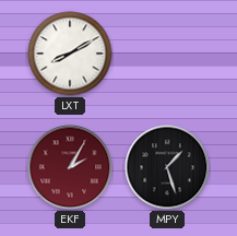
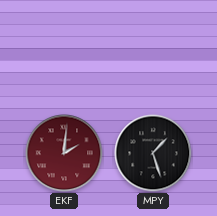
LXT: 8:10 -> none (70, 54)
EKF: 2:05 -> 2:01 (64, 153)
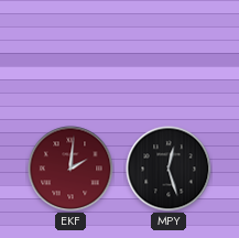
MPY: 1:27 -> 12:27 (169, 169)
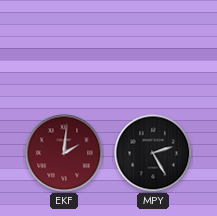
MPY: 12:27 -> 2:25 (153, 153)
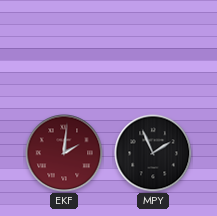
MPY: 2:25 -> 1:56 (153, 153)
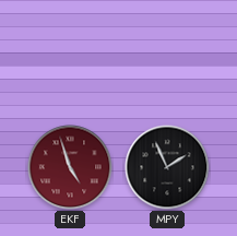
EKF: 2:01 -> 4:57 (70, 167)
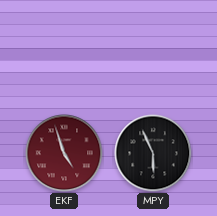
MPY: 1:56 -> 5:56 (153, 153)
